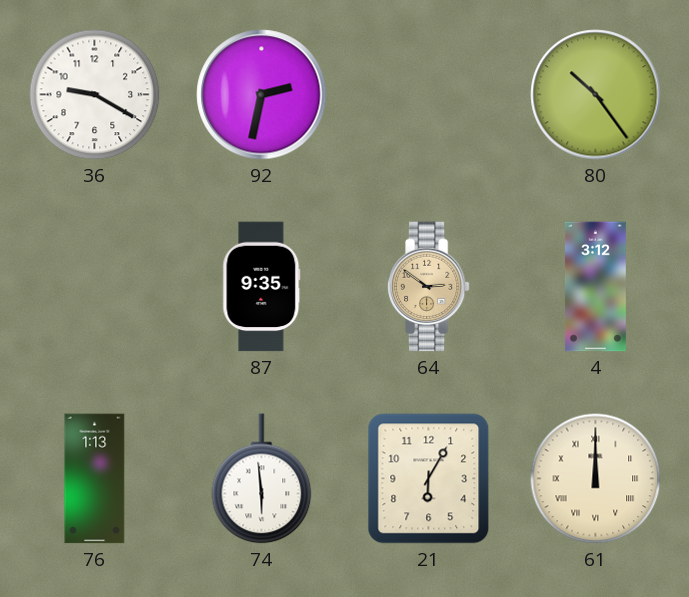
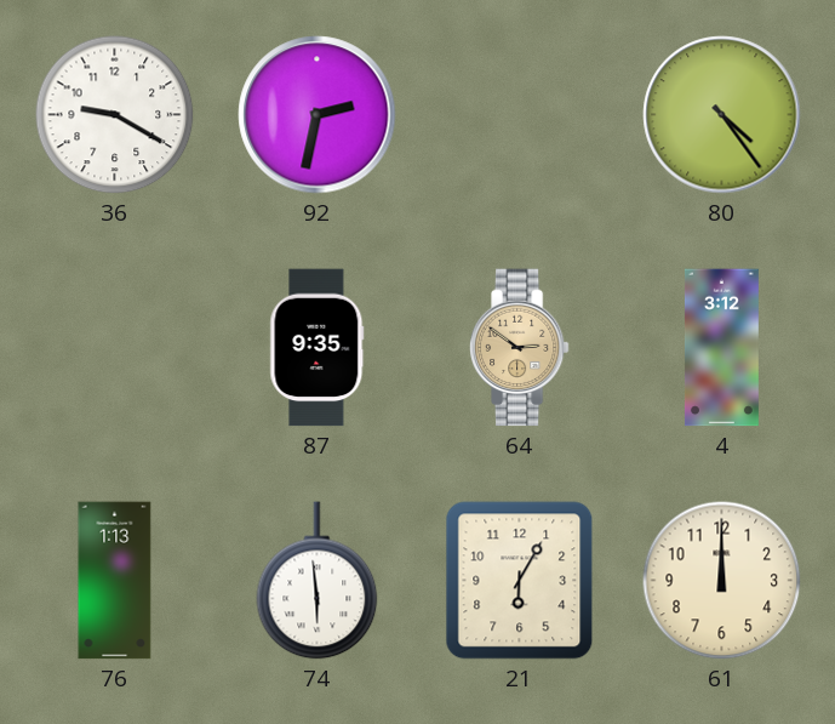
80: 10:24 -> 4:24 (722, 115)
61 numerals: Roman -> Arabic (722, 581)
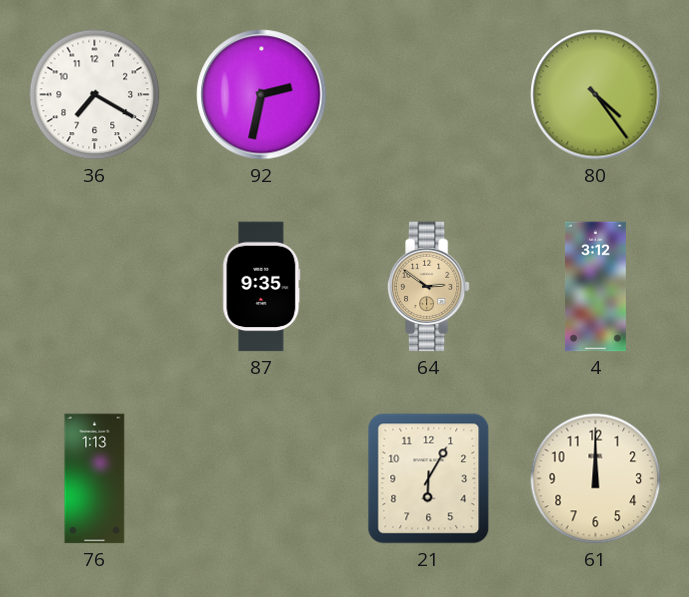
36: 9:20 -> 7:20 (95, 95)
74: 5:59 -> none (318, 581)
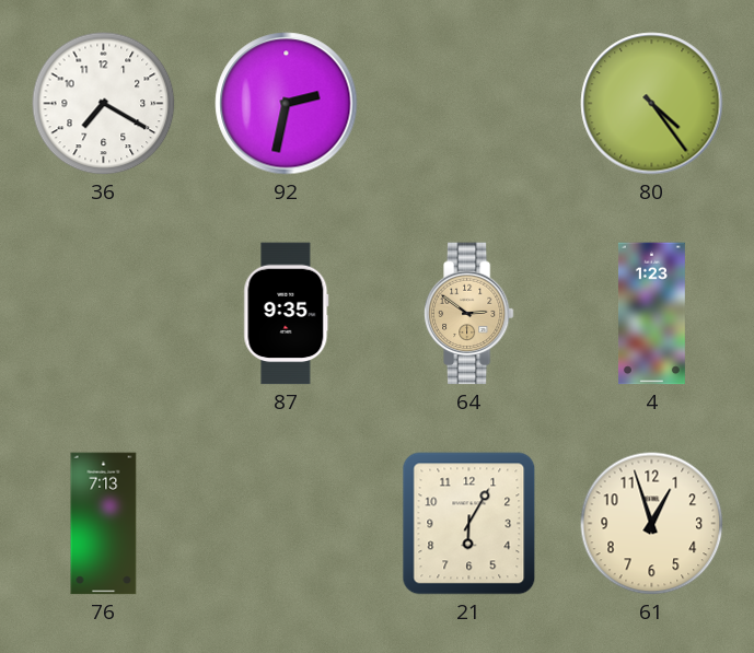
4: 3:12 -> 1:23 (651, 314)
76: 1:13 -> 7:13 (104, 524)
61: 12:00 -> 12:57 (652, 524)
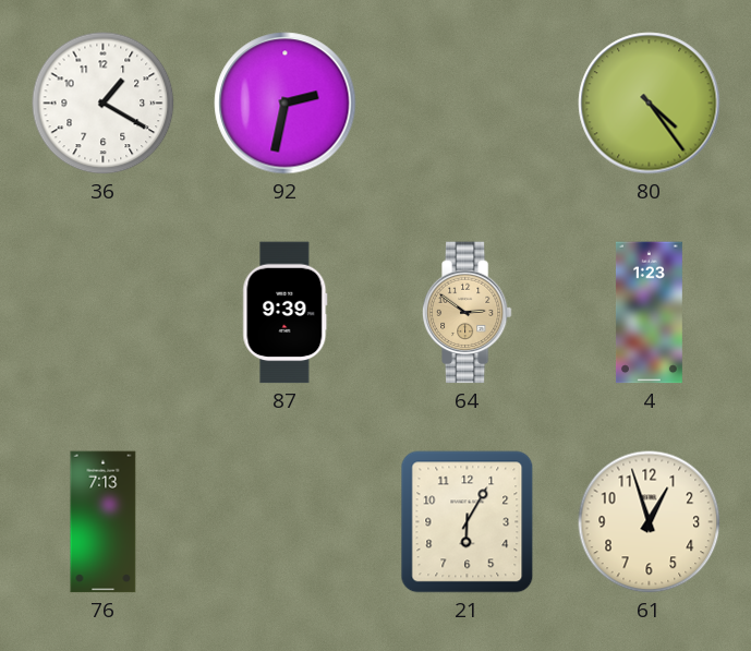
36: 7:20 -> 1:20 (104, 104)
87: 9:35 -> 9:39 (286, 313)
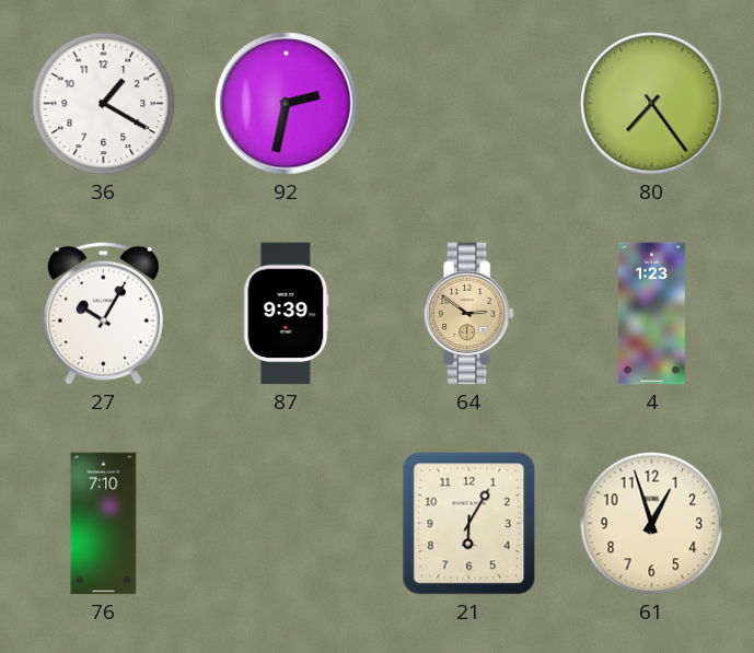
80: 4:24 -> 7:24 (652, 104)
27: none -> 10:05 (103, 313)
76: 7:13 -> 7:10 (104, 524)
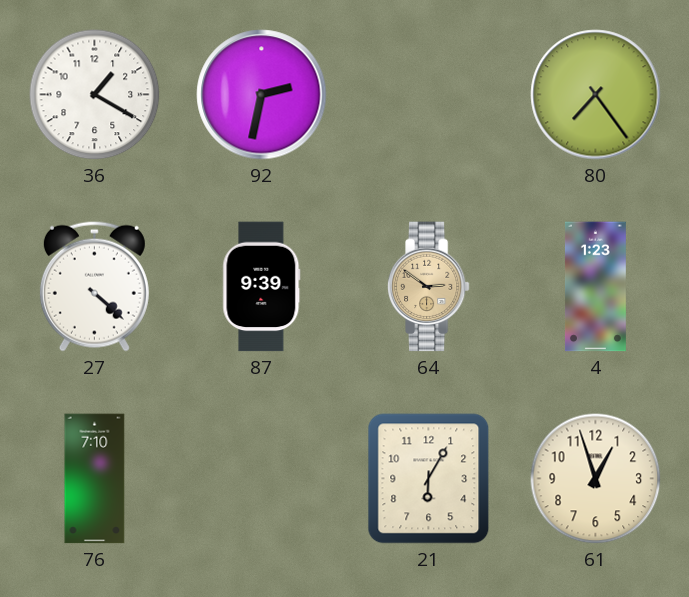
27: 10:05 -> 4:22 (94, 286)
